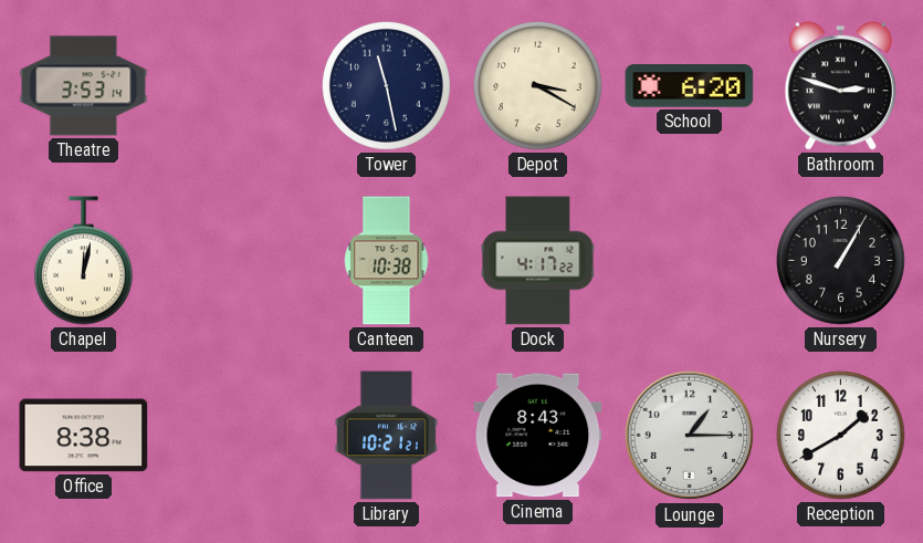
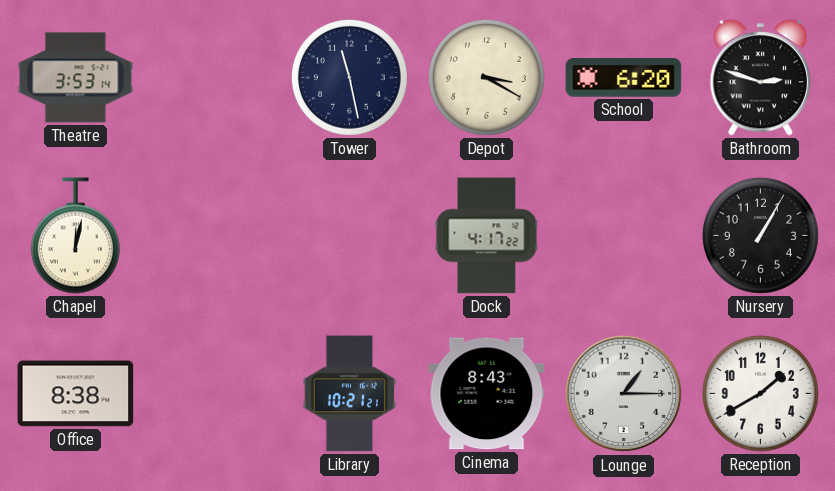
Canteen: 10:38 -> none (387, 261)
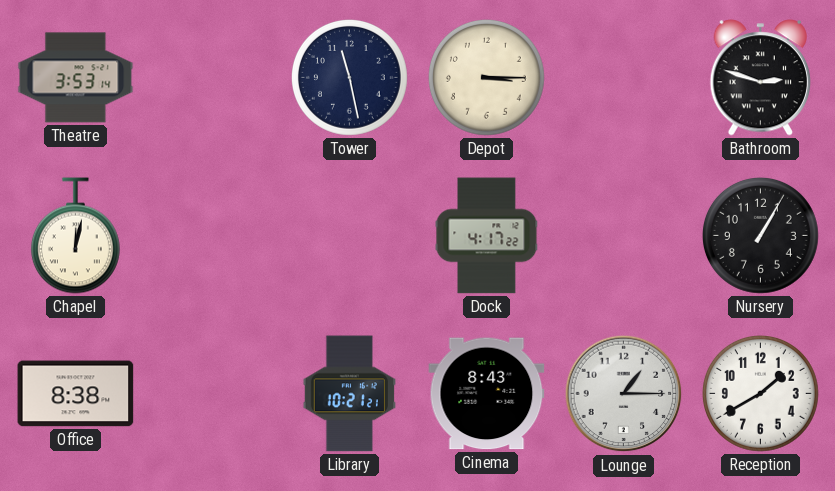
Depot: 3:20 -> 3:15 (486, 77)
School: 6:20 -> none (624, 78)
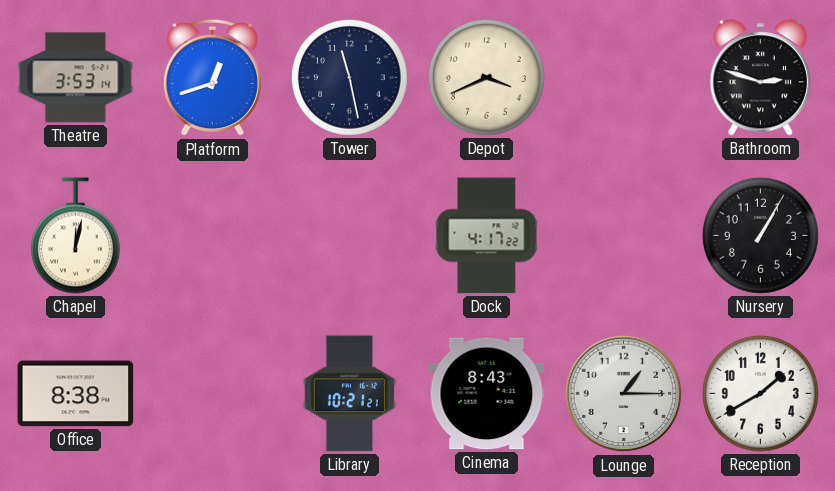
Platform: none -> 12:42 (212, 78)
Depot: 3:15 -> 3:41 (486, 77)
